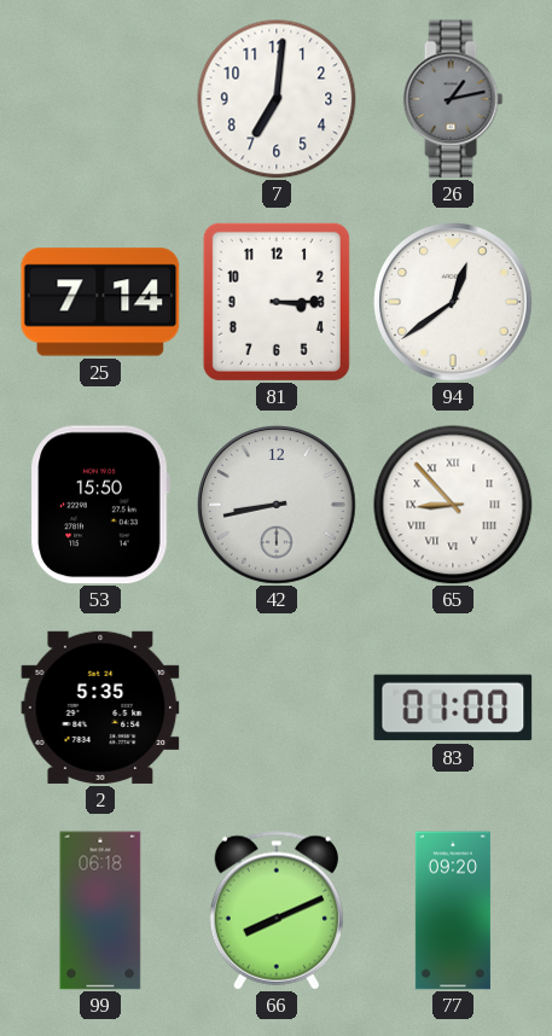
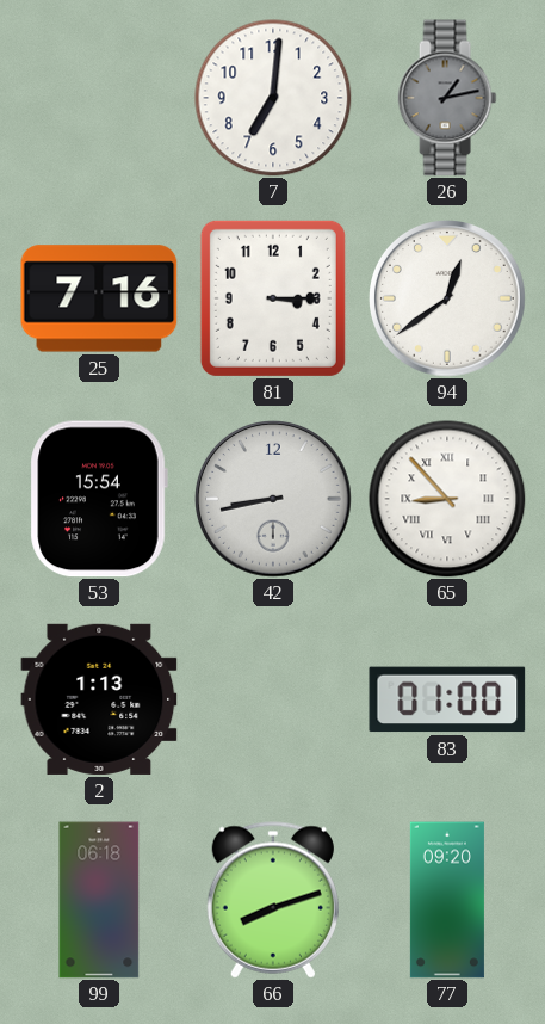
25: 7:14 -> 7:16 (99, 298)
53: 15:50 -> 15:54 (99, 499)
2: 5:35 -> 1:13 (99, 699)
66: 8:11 -> 8:12 (273, 900)
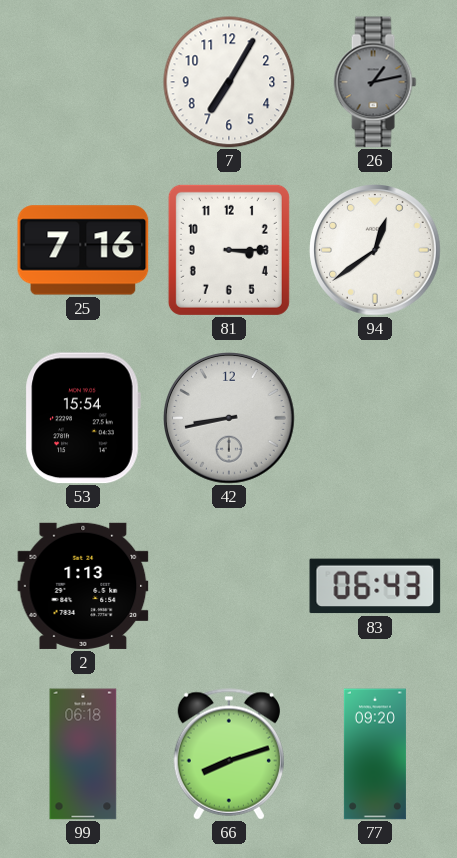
7: 7:01 -> 7:05 (229, 82)
65: 8:53 -> none (447, 499)
83: 01:00 -> 06:43 (375, 586)
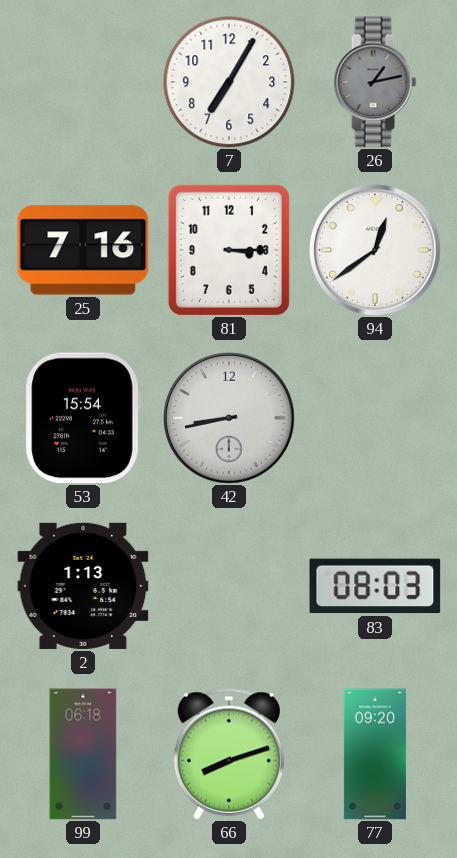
83: 06:43 -> 08:03 (375, 586)
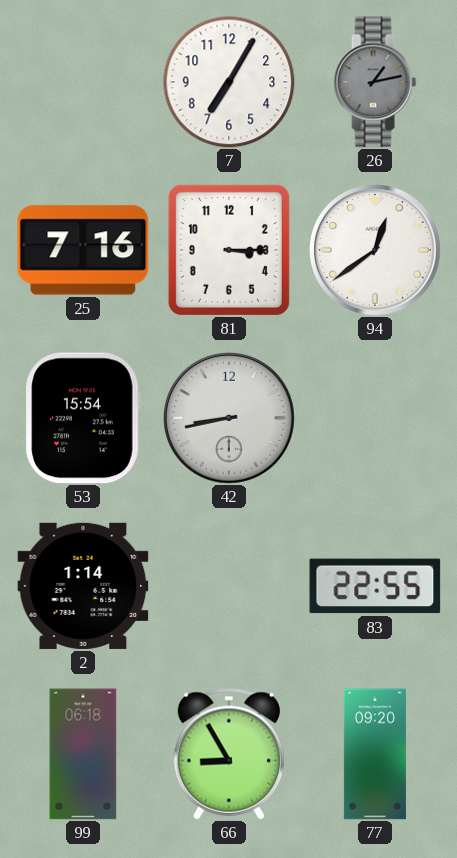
2: 1:13 -> 1:14 (83, 586)
83: 08:03 -> 22:55 (375, 586)
66: 8:12 -> 8:55 (229, 754)
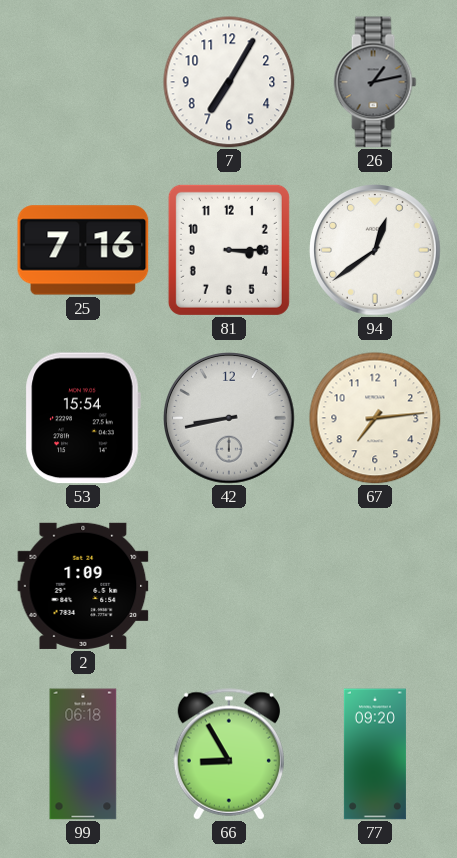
67: none -> 7:14 (375, 418)
2: 1:14 -> 1:09 (83, 586)
83: 22:55 -> none (375, 586)
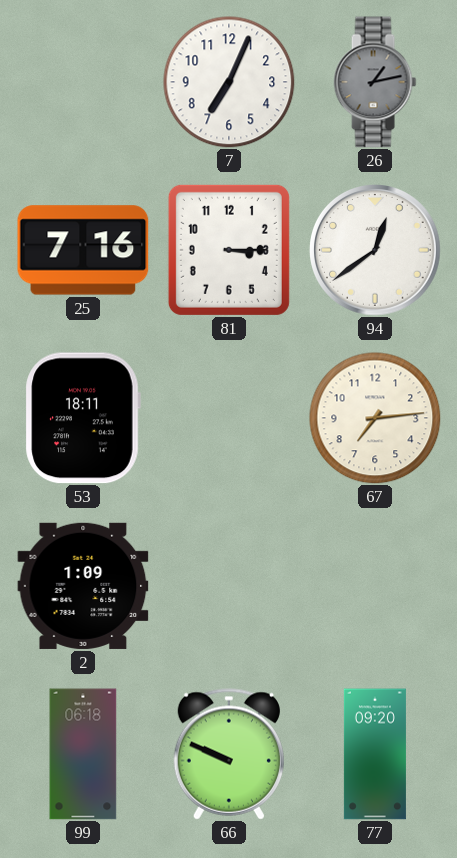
7: 7:05 -> 7:04 (229, 82)
53: 15:54 -> 18:11 (83, 418)
42: 8:43 -> none (230, 419)
66: 8:55 -> 9:49 (229, 754)
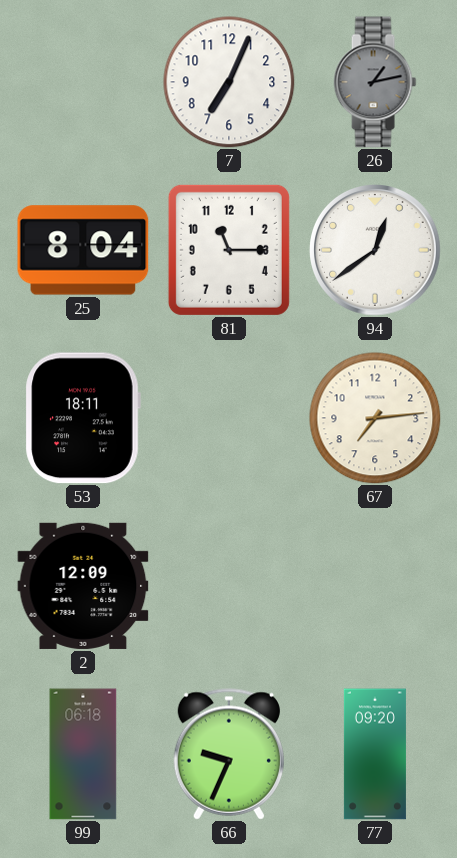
25: 7:16 -> 8:04 (83, 250)
81: 3:15 -> 11:15 (229, 250)
2: 1:09 -> 12:09 (83, 586)
66: 9:49 -> 9:34 (229, 754)
